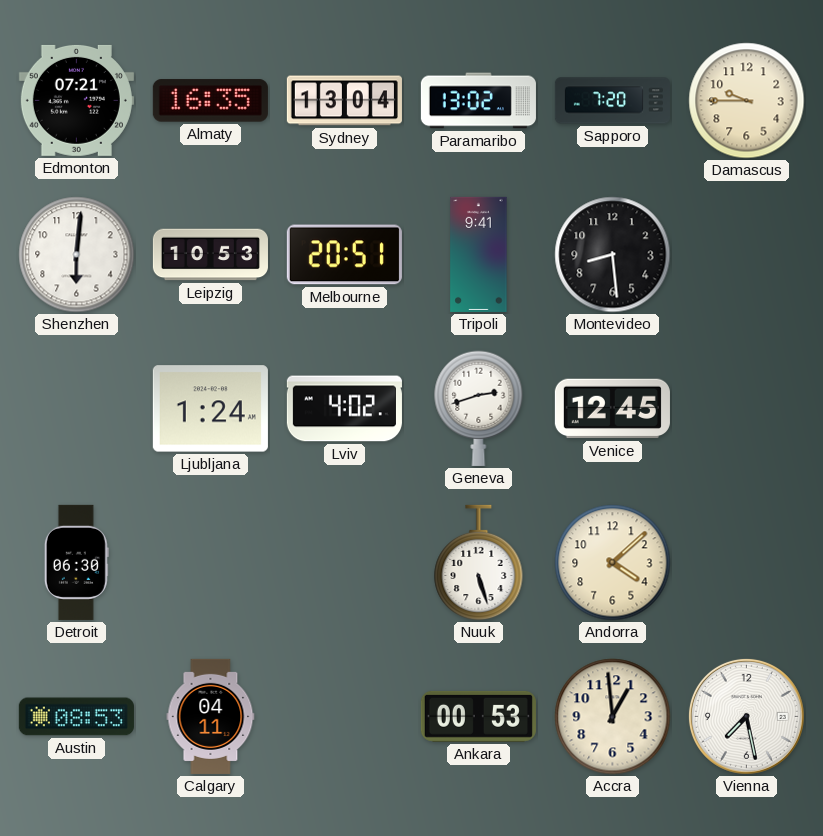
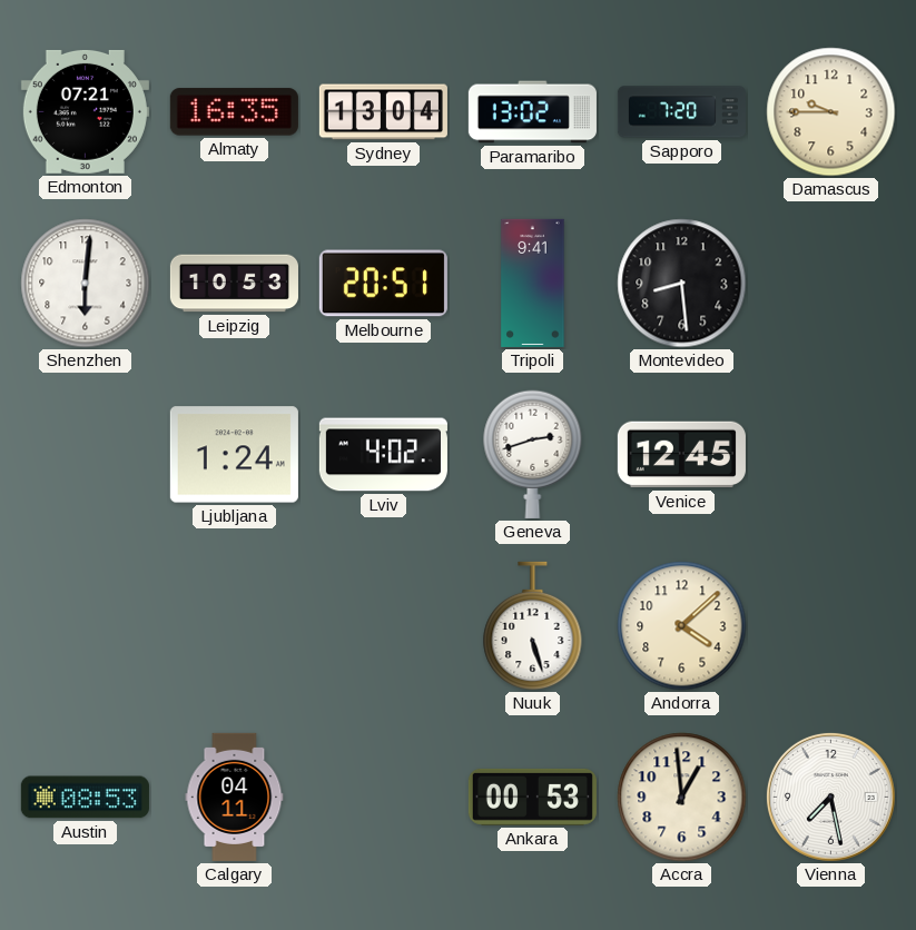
Detroit: 06:30 -> none (76, 562)
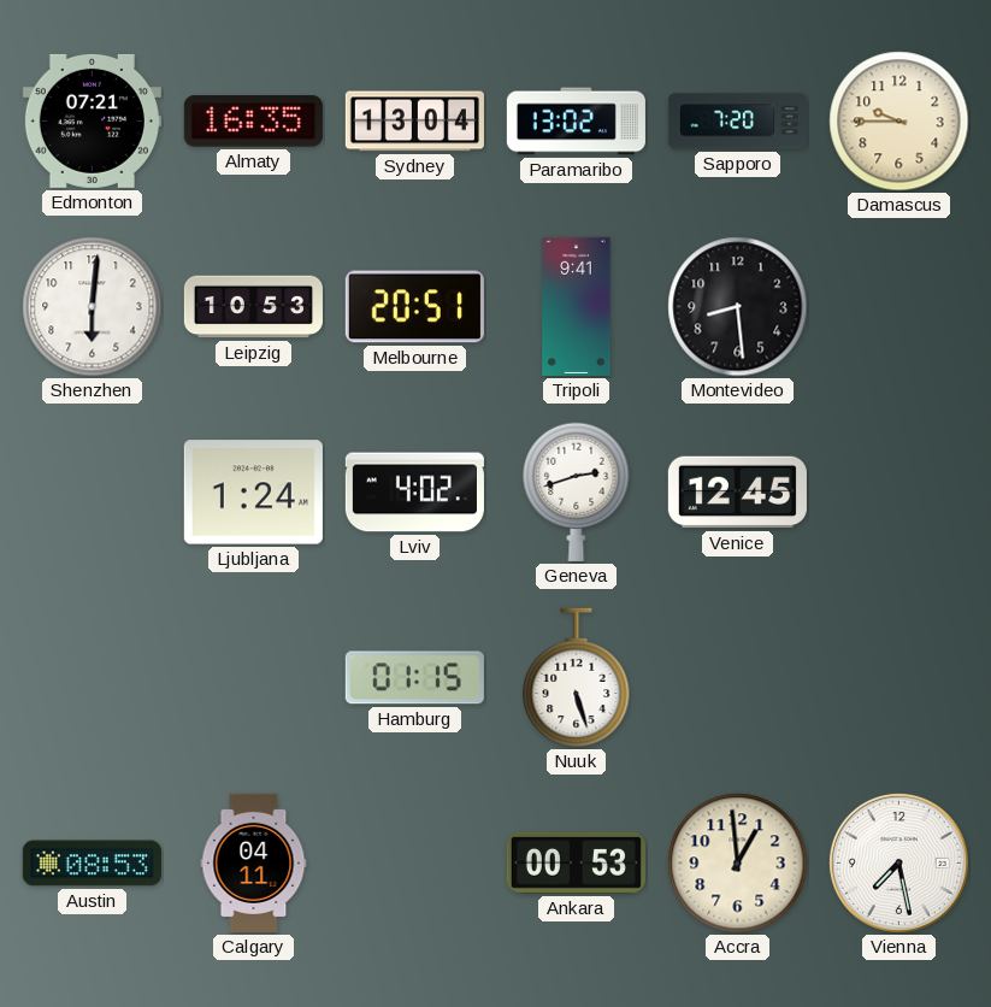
Hamburg: none -> 01:15 (414, 678)
Andorra: 4:08 -> none (682, 626)
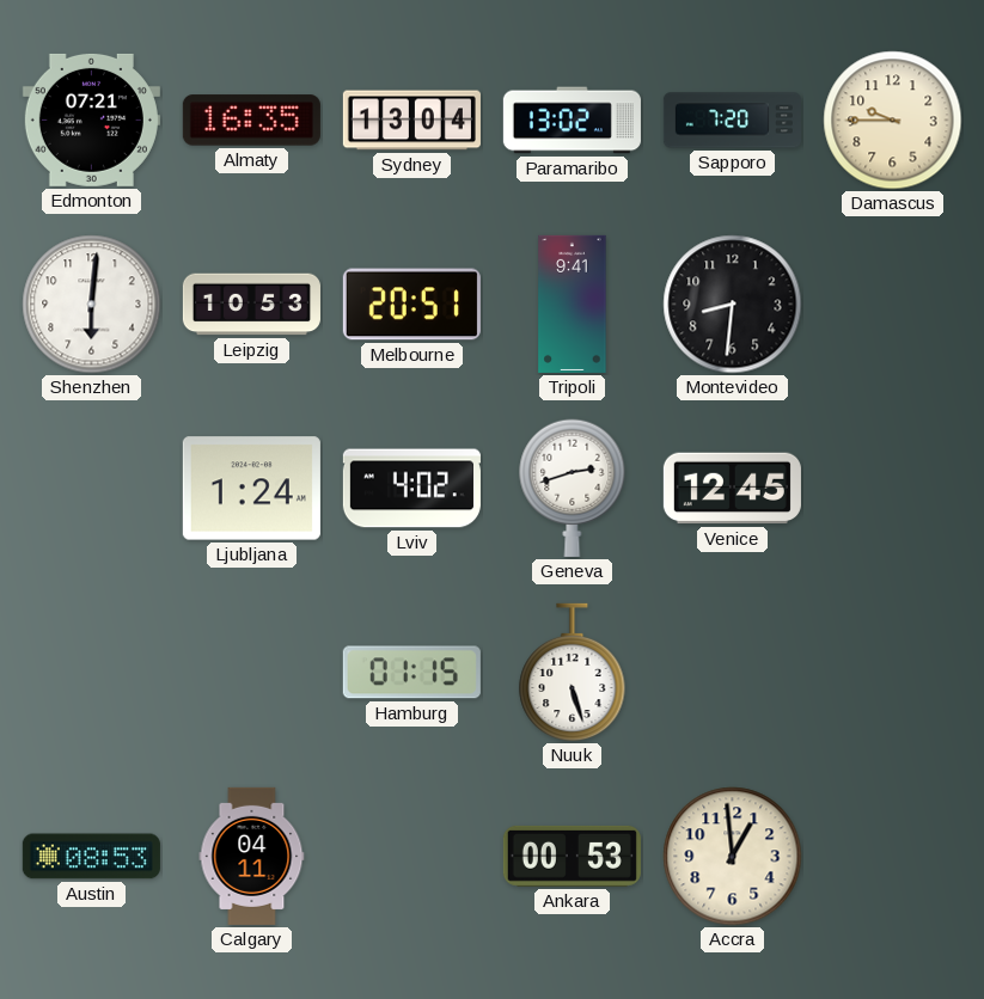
Montevideo: 8:29 -> 8:31 (733, 305)
Vienna: 7:28 -> none (898, 862)
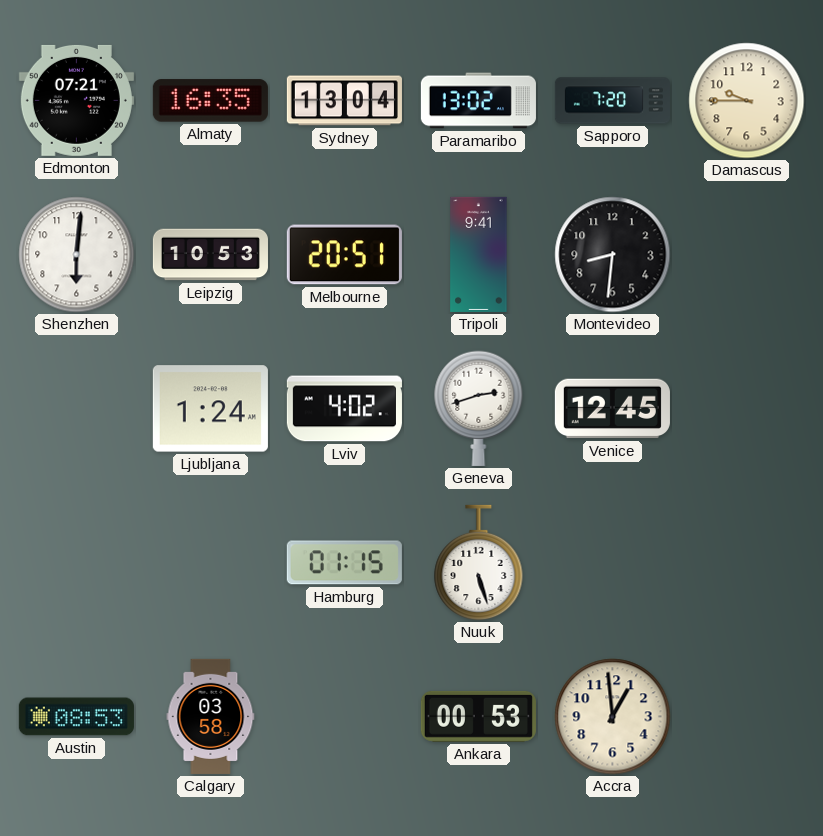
Calgary: 04:11 -> 03:58 (211, 716)
